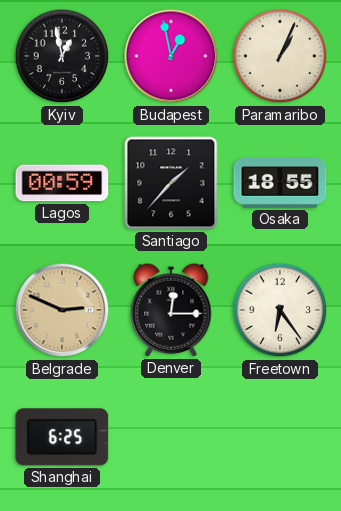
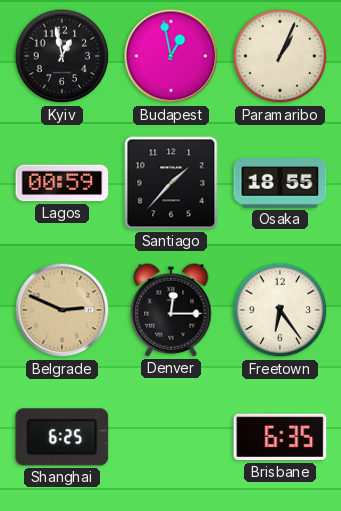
Brisbane: none -> 6:35 (280, 437)
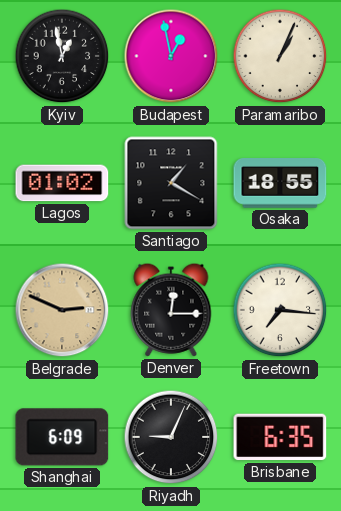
Lagos: 00:59 -> 01:02 (62, 183)
Santiago: 1:37 -> 1:20 (171, 183)
Freetown: 6:24 -> 7:16 (280, 310)
Shanghai: 6:25 -> 6:09 (62, 437)
Riyadh: none -> 9:04 (171, 437)
